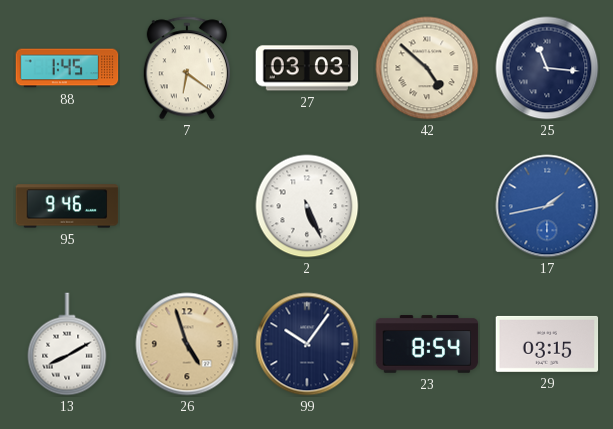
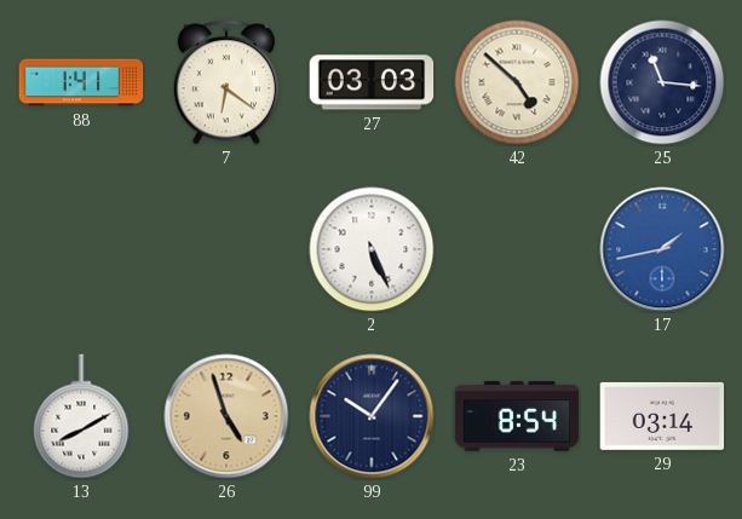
88: 1:45 -> 1:41 (81, 82)
95: 9:46 -> none (67, 206)
29: 03:15 -> 03:14 (662, 416)
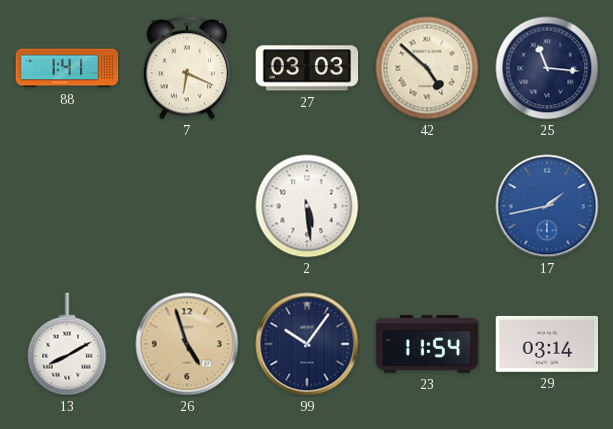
7: 6:21 -> 6:19 (187, 68)
2: 5:26 -> 5:29 (307, 206)
23: 8:54 -> 11:54 (427, 344)
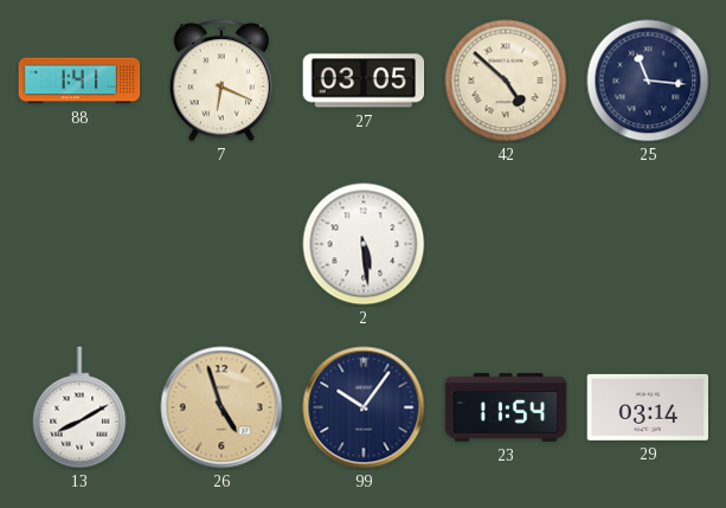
27: 03:03 -> 03:05 (364, 81)
17: 1:43 -> none (547, 206)
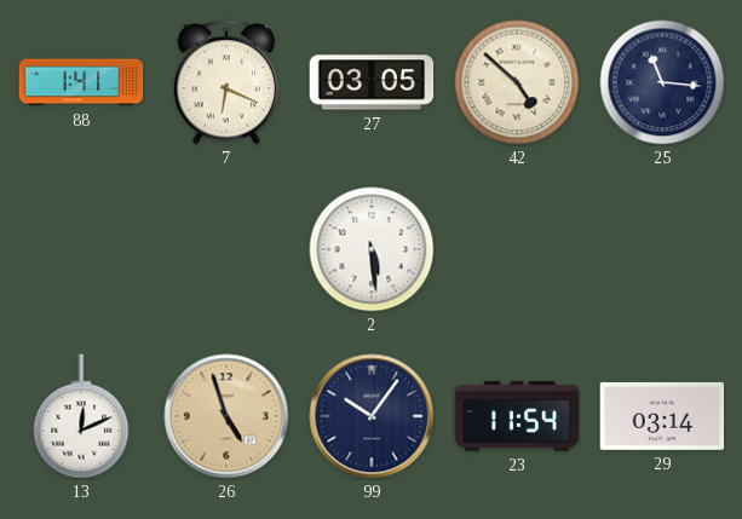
13: 8:10 -> 12:11 (81, 416)
